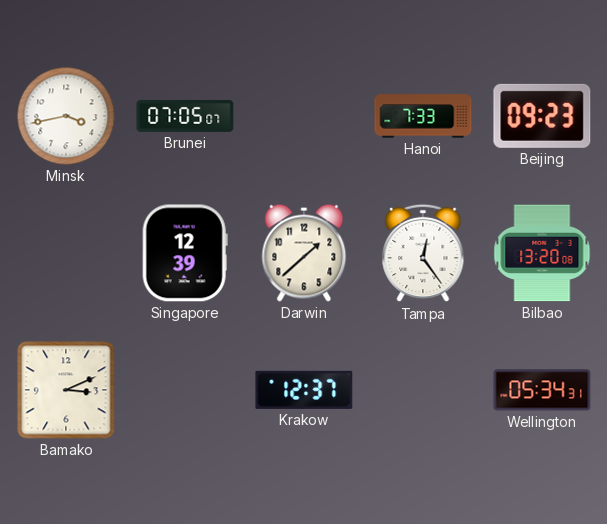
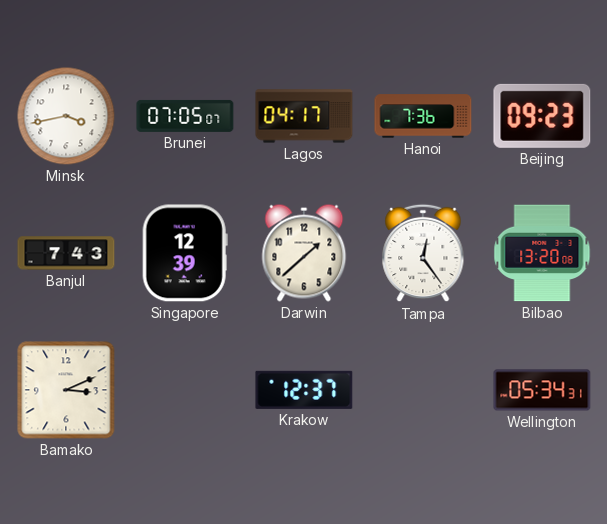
Lagos: none -> 04:17 (304, 116)
Hanoi: 7:33 -> 7:36 (423, 116)
Banjul: none -> 7:43 (66, 253)
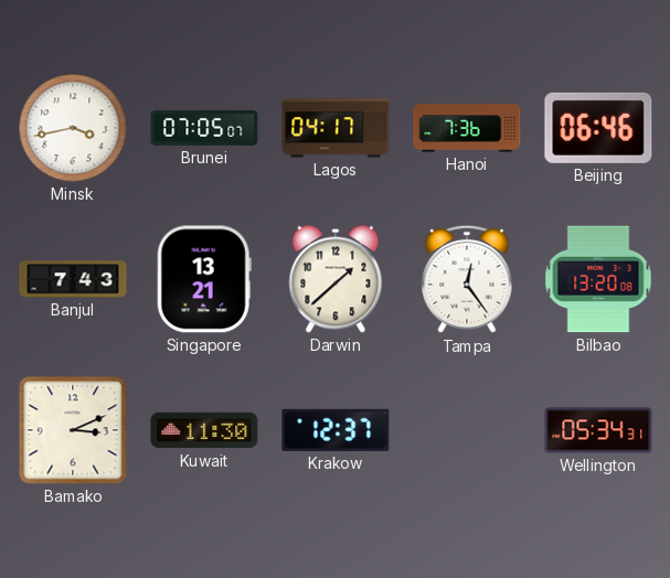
Beijing: 09:23 -> 06:46 (598, 128)
Singapore: 12:39 -> 13:21 (204, 279)
Kuwait: none -> 11:30 (204, 430)
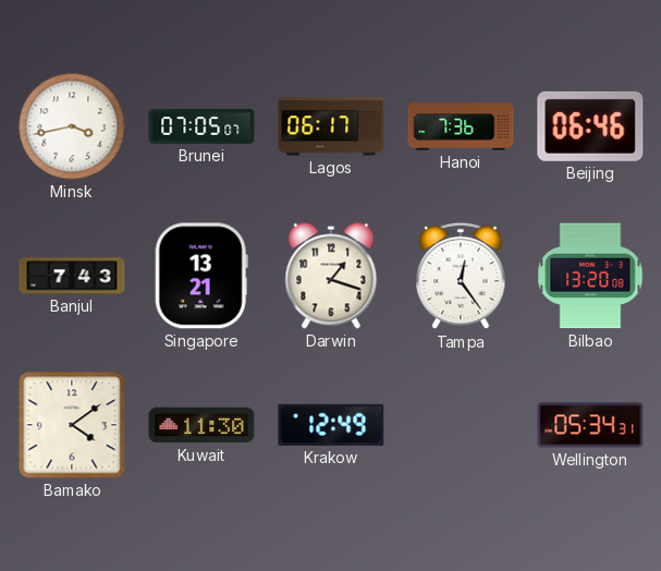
Lagos: 04:17 -> 06:17 (331, 126)
Darwin: 1:38 -> 1:18 (331, 276)
Bamako: 3:11 -> 4:09 (72, 425)
Krakow: 12:37 -> 12:49 (331, 425)
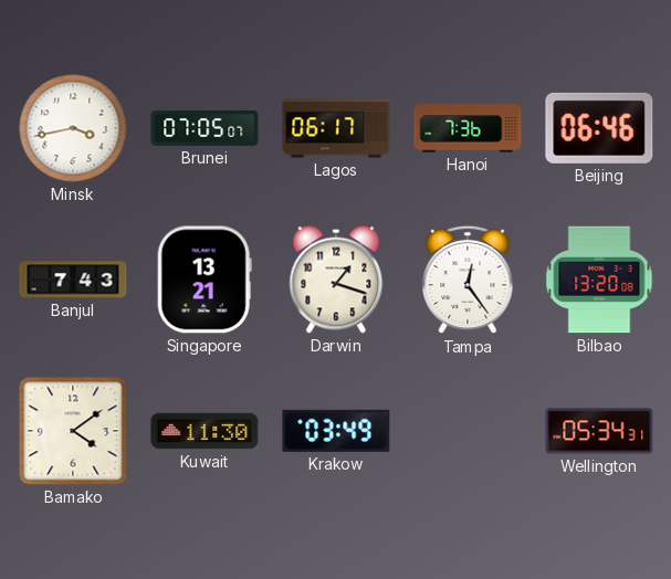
Krakow: 12:49 -> 03:49 (336, 431)
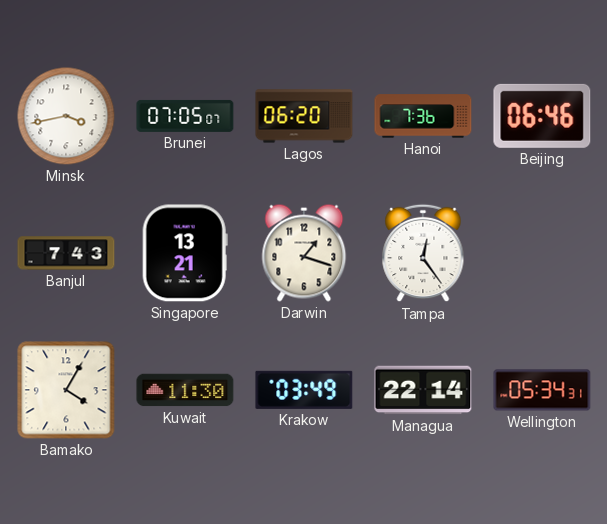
Lagos: 06:17 -> 06:20 (304, 116)
Bilbao: 13:20 -> none (599, 280)
Bamako: 4:09 -> 4:05 (66, 390)
Managua: none -> 22:14 (423, 390)
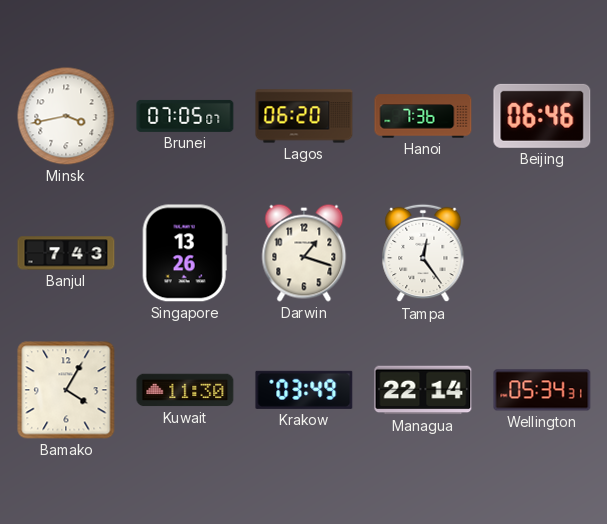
Singapore: 13:21 -> 13:26 (185, 253)
